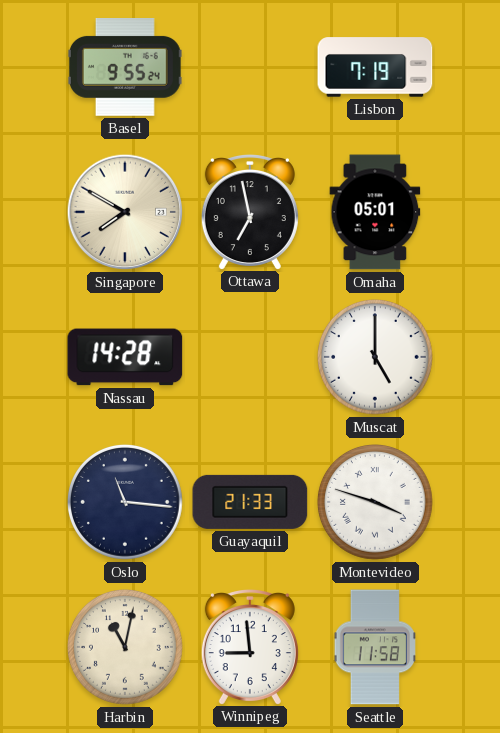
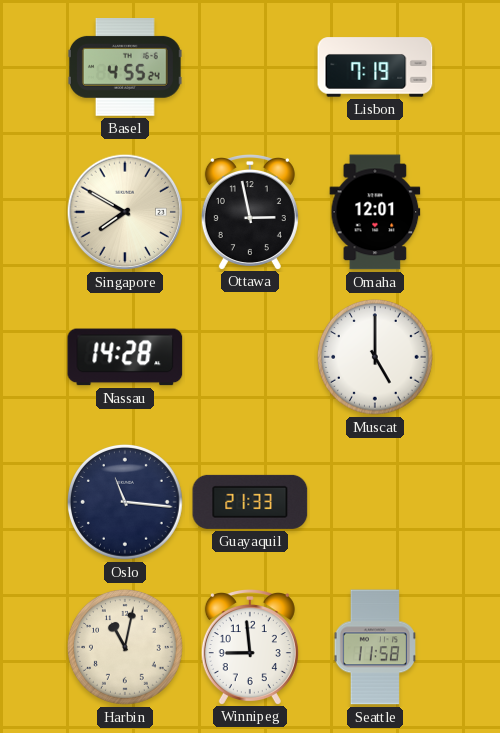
Basel: 9:55 -> 4:55 (125, 68)
Ottawa: 6:58 -> 2:58 (250, 212)
Omaha: 05:01 -> 12:01 (375, 212)
Montevideo: 3:48 -> none (376, 503)
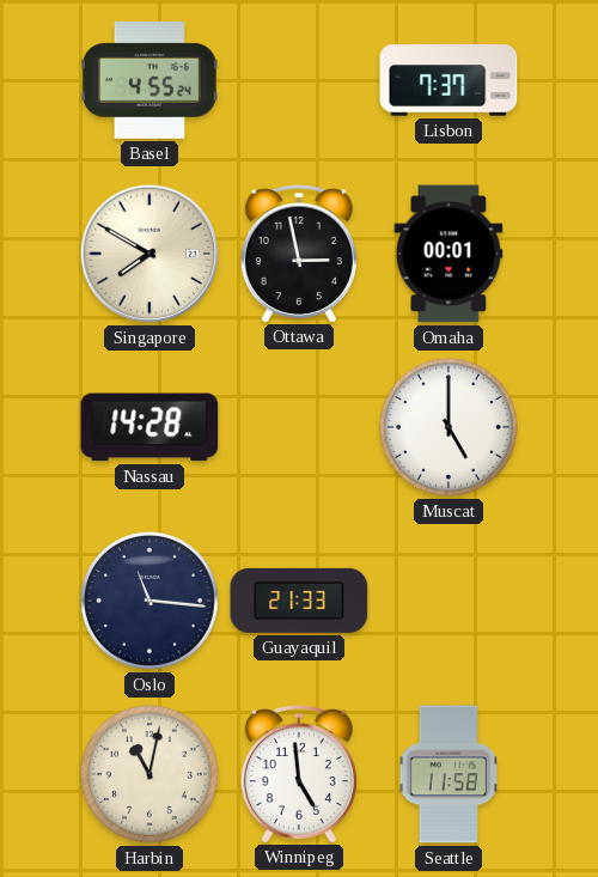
Lisbon: 7:19 -> 7:37 (448, 80)
Omaha: 12:01 -> 00:01 (448, 254)
Winnipeg: 8:59 -> 4:59 (299, 774)
